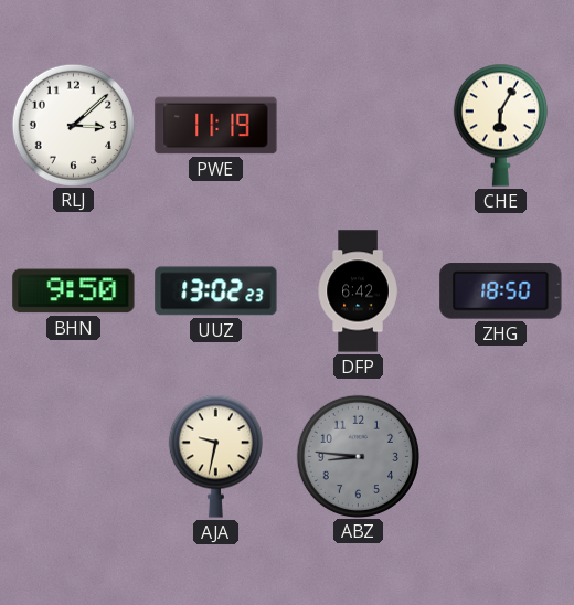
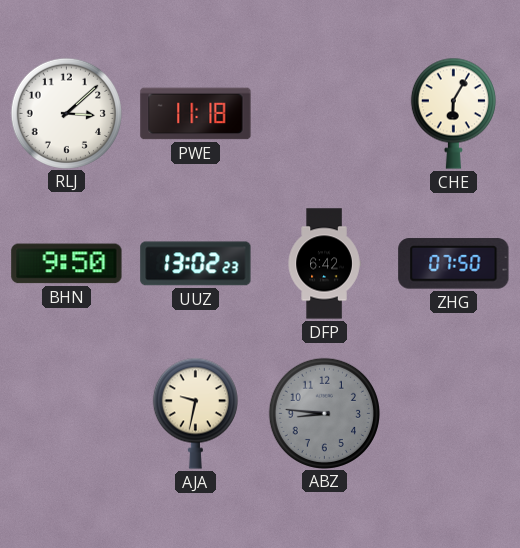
PWE: 11:19 -> 11:18 (196, 114)
ZHG: 18:50 -> 07:50 (454, 264)
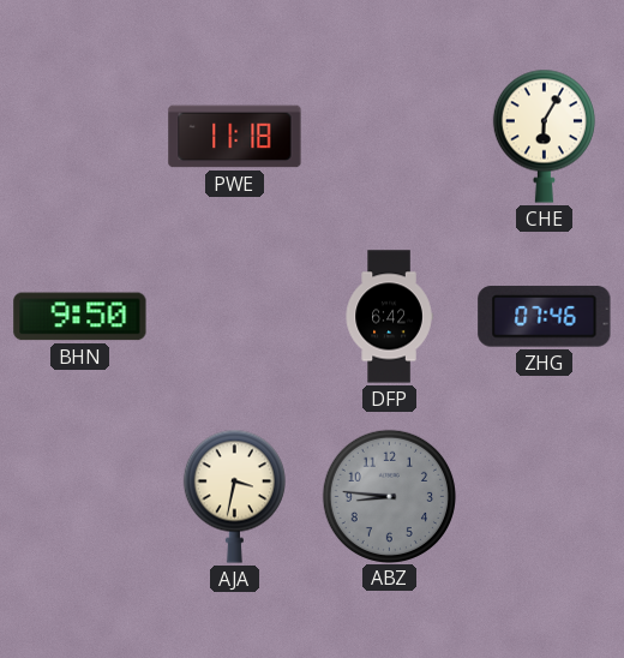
RLJ: 3:08 -> none (66, 113)
UUZ: 13:02 -> none (196, 264)
ZHG: 07:50 -> 07:46 (545, 317)
AJA: 9:32 -> 3:32 (234, 496)
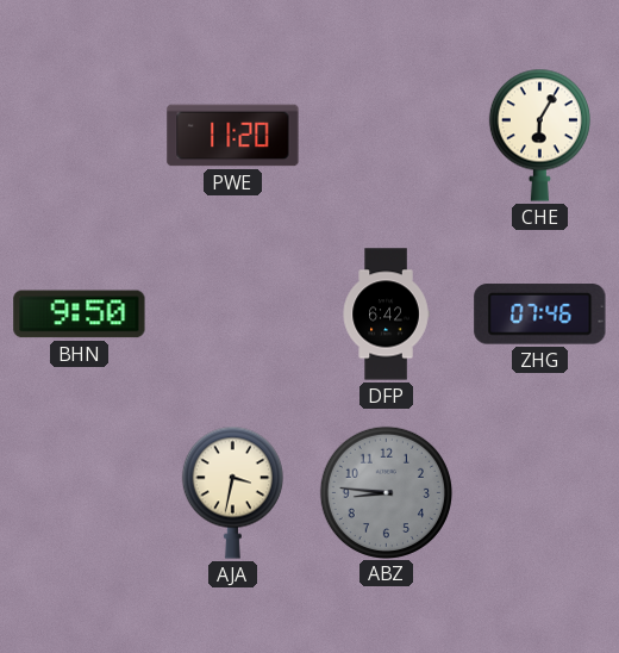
PWE: 11:18 -> 11:20 (233, 136)
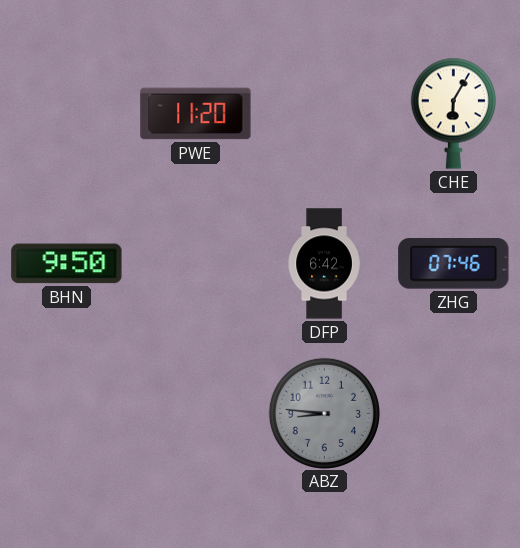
AJA: 3:32 -> none (232, 492)
